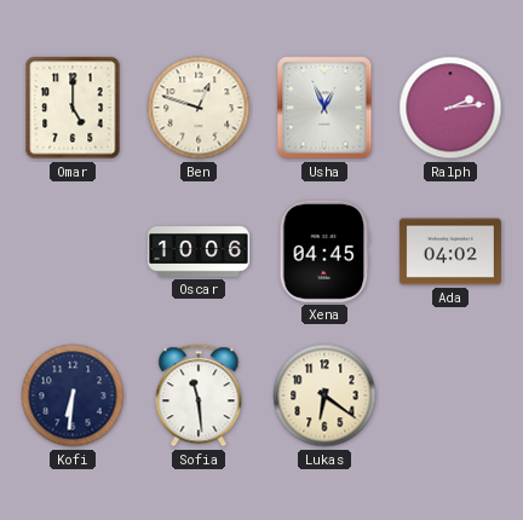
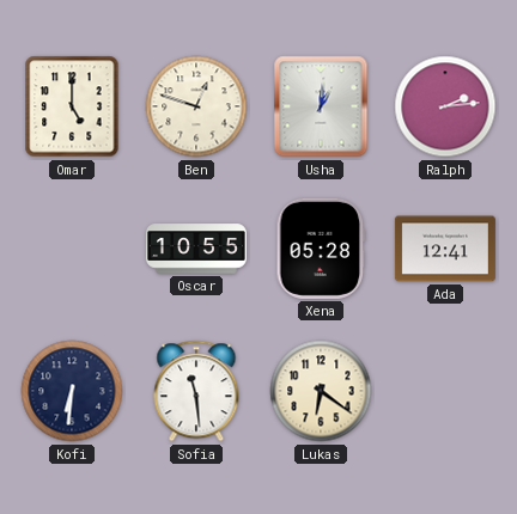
Usha: 12:56 -> 1:01 (321, 106)
Oscar: 10:06 -> 10:55 (196, 249)
Xena: 04:45 -> 05:28 (321, 249)
Ada: 04:02 -> 12:41 (445, 249)
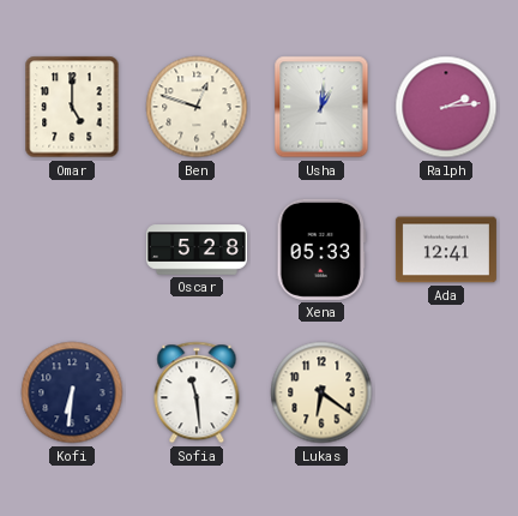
Oscar: 10:55 -> 5:28 (197, 250)
Xena: 05:28 -> 05:33 (321, 250)
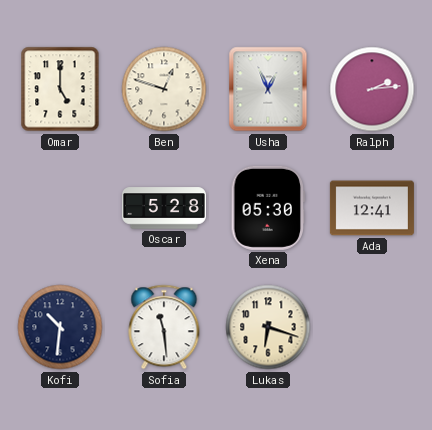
Usha: 1:01 -> 12:56 (268, 89)
Xena: 05:33 -> 05:30 (268, 208)
Kofi: 6:31 -> 10:31 (60, 327)
Lukas: 6:21 -> 6:18 (268, 327)
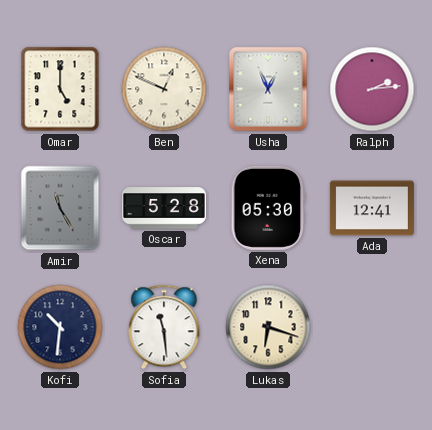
Ben: 12:48 -> 12:49 (164, 89)
Amir: none -> 11:25 (60, 208)
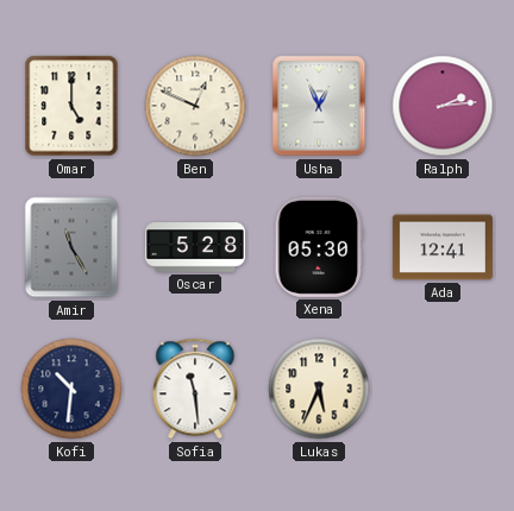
Lukas: 6:18 -> 5:34 (319, 389)
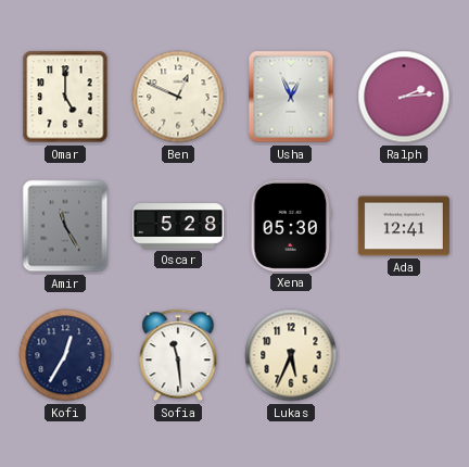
Kofi: 10:31 -> 12:35 (65, 355)
